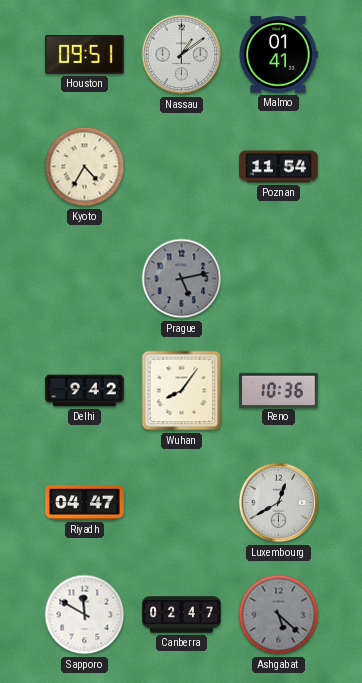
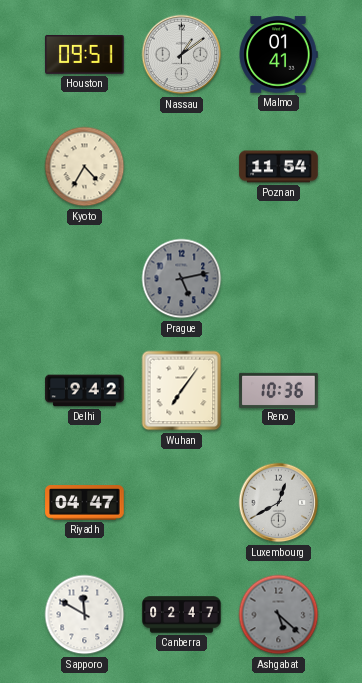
Wuhan: 8:06 -> 7:06 (182, 391)
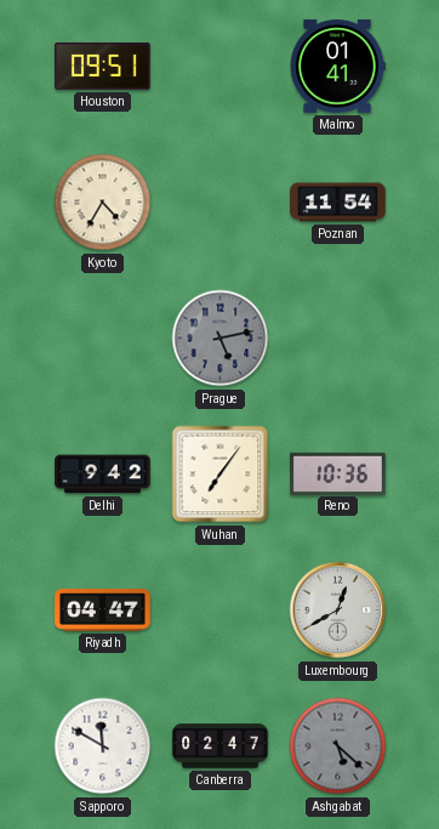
Nassau: 1:09 -> none (182, 55)
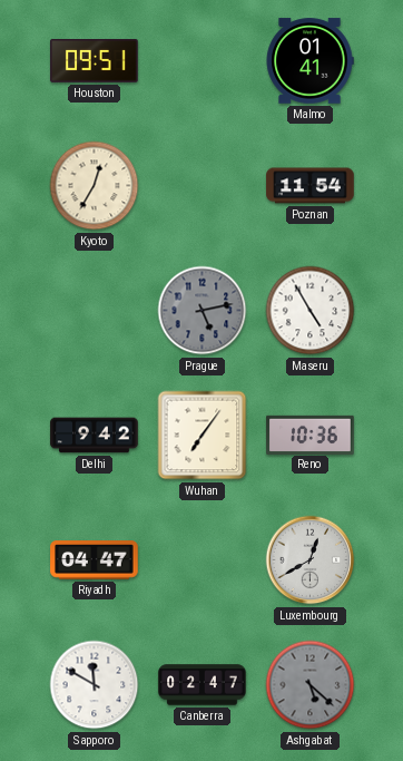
Kyoto: 4:35 -> 12:35 (95, 186)
Maseru: none -> 4:55 (311, 311)
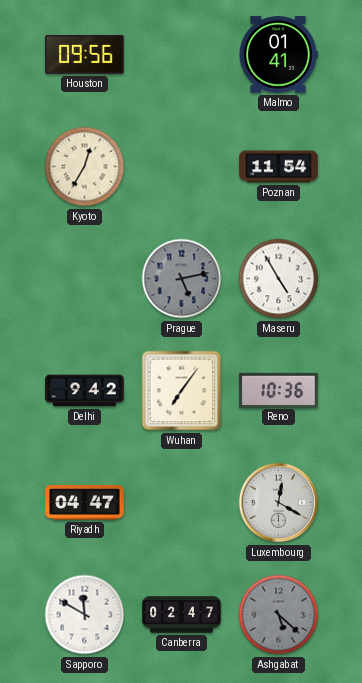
Houston: 09:51 -> 09:56 (85, 55)
Luxembourg: 12:40 -> 12:20 (279, 503)
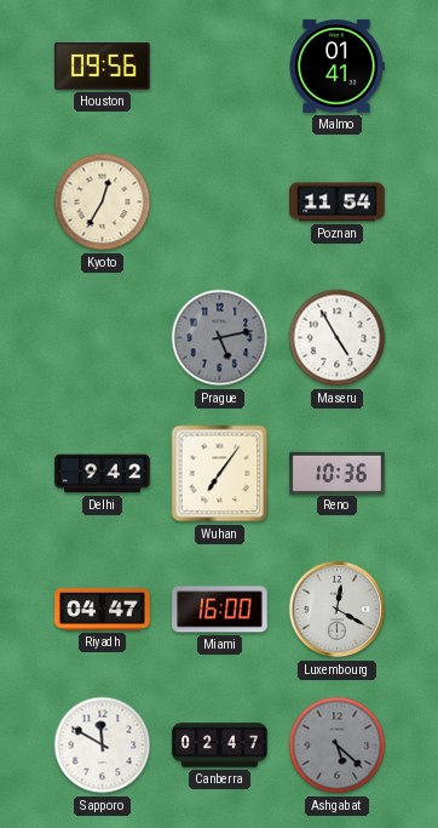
Miami: none -> 16:00 (220, 610)
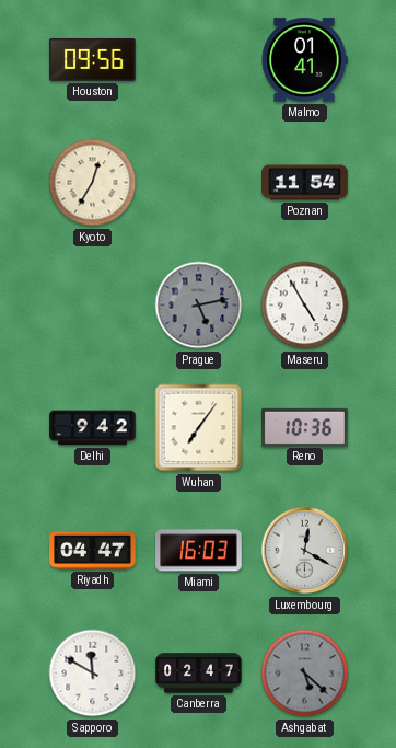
Miami: 16:00 -> 16:03 (199, 551)
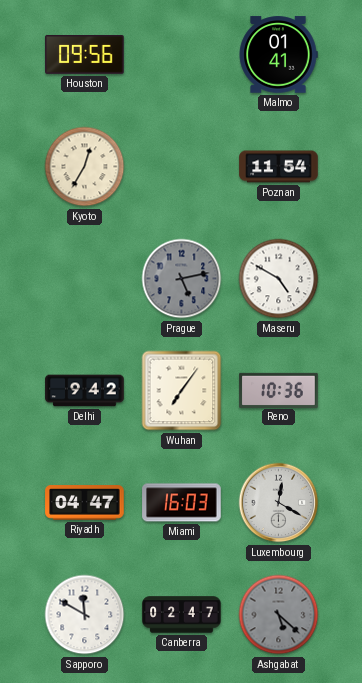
Maseru: 4:55 -> 4:50 (279, 279)
